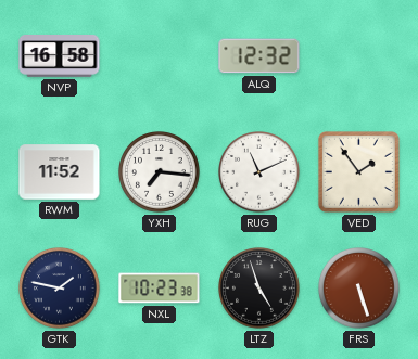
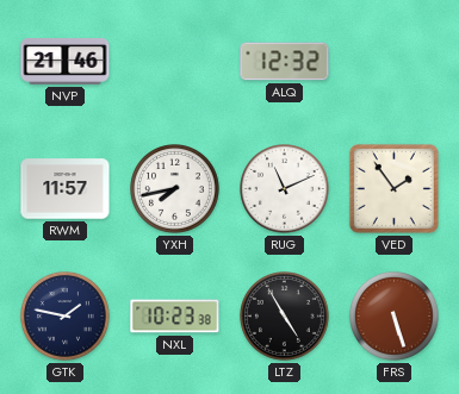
NVP: 16:58 -> 21:46 (66, 62)
RWM: 11:52 -> 11:57 (66, 189)
YXH: 7:16 -> 7:43 (175, 189)
LTZ: 4:57 -> 4:55 (285, 317)
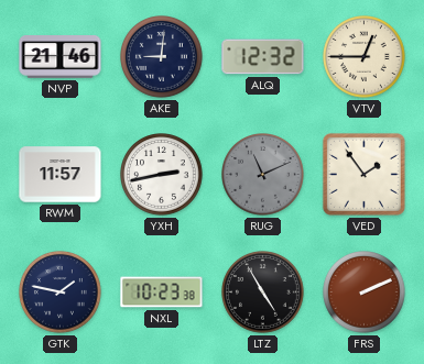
AKE: none -> 9:01 (162, 57)
VTV: none -> 12:45 (365, 57)
YXH: 7:43 -> 2:43 (162, 175)
RUG dial: white -> grey (263, 175)
FRS: 5:27 -> 2:11 (365, 293)
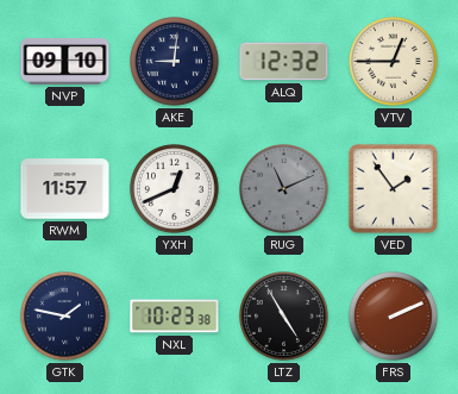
NVP: 21:46 -> 09:10 (65, 62)
YXH: 2:43 -> 12:41 (175, 189)
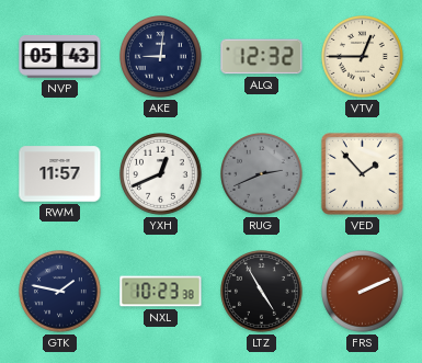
NVP: 09:10 -> 05:43 (60, 57)
RUG: 11:11 -> 2:41 (262, 174)
VED: 1:54 -> 1:53 (362, 173)
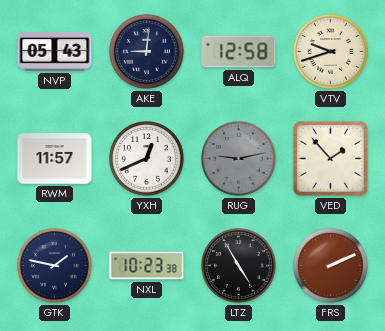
ALQ: 12:32 -> 12:58 (239, 52)
VTV: 12:45 -> 9:42 (331, 52)
RUG: 2:41 -> 9:13 (239, 159)
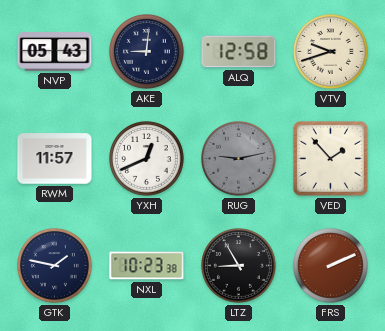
LTZ: 4:55 -> 8:55 (239, 266)
